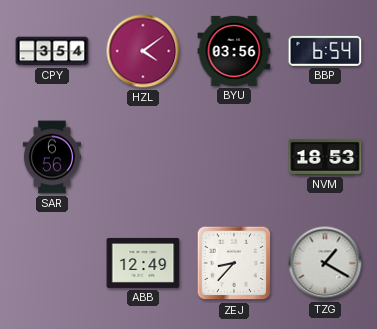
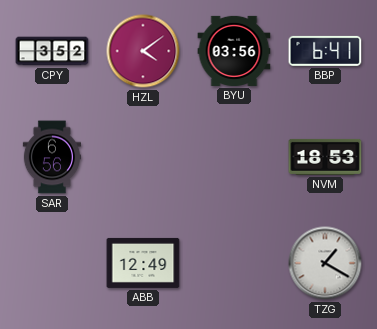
CPY: 3:54 -> 3:52 (52, 51)
BBP: 6:54 -> 6:41 (325, 51)
ZEJ: 8:37 -> none (234, 263)
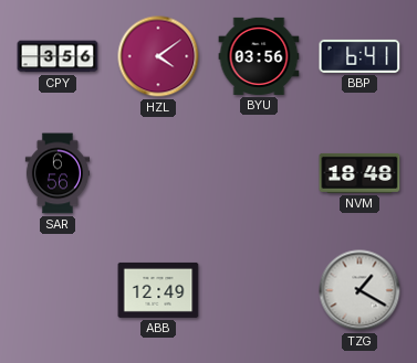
CPY: 3:52 -> 3:56 (58, 56)
NVM: 18:53 -> 18:48 (359, 173)
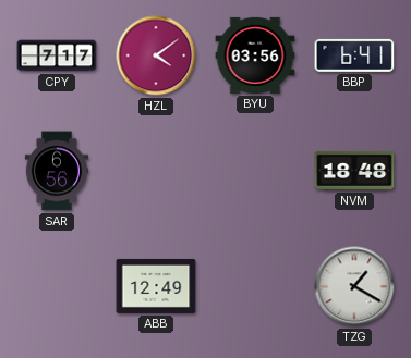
CPY: 3:56 -> 7:17 (57, 55)
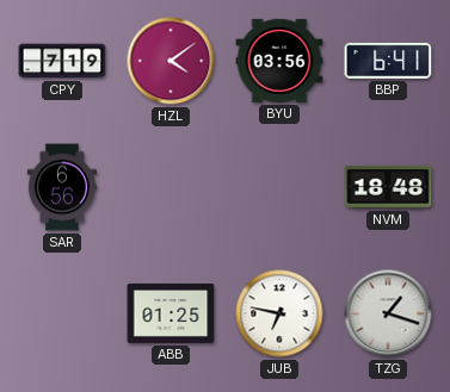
CPY: 7:17 -> 7:19 (62, 61)
ABB: 12:49 -> 01:25 (171, 313)
JUB: none -> 6:47 (279, 313)
TZG: 1:20 -> 1:18 (388, 313)
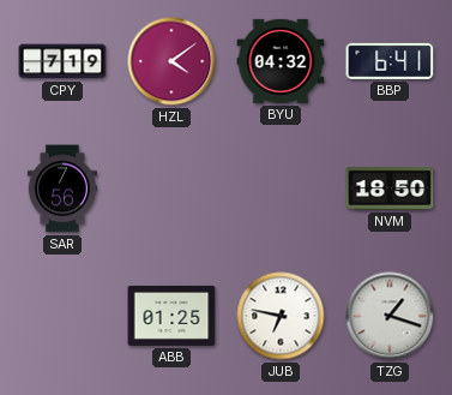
BYU: 03:56 -> 04:32 (281, 61)
SAR: 6:56 -> 7:56 (61, 188)
NVM: 18:48 -> 18:50 (390, 188)
